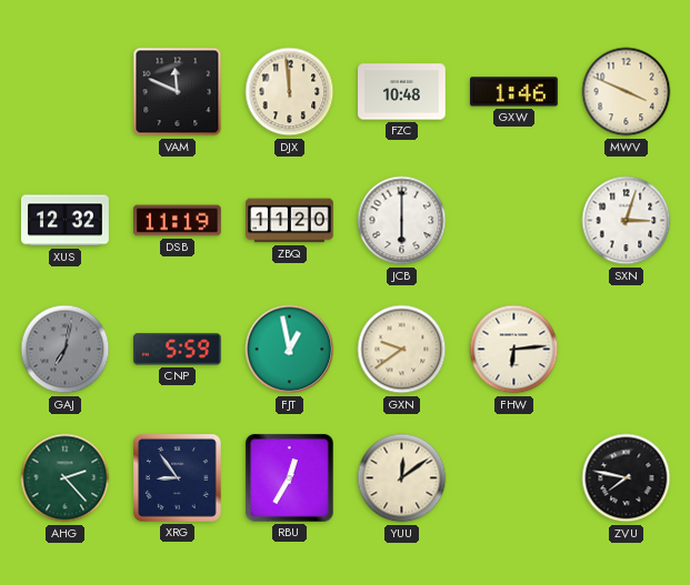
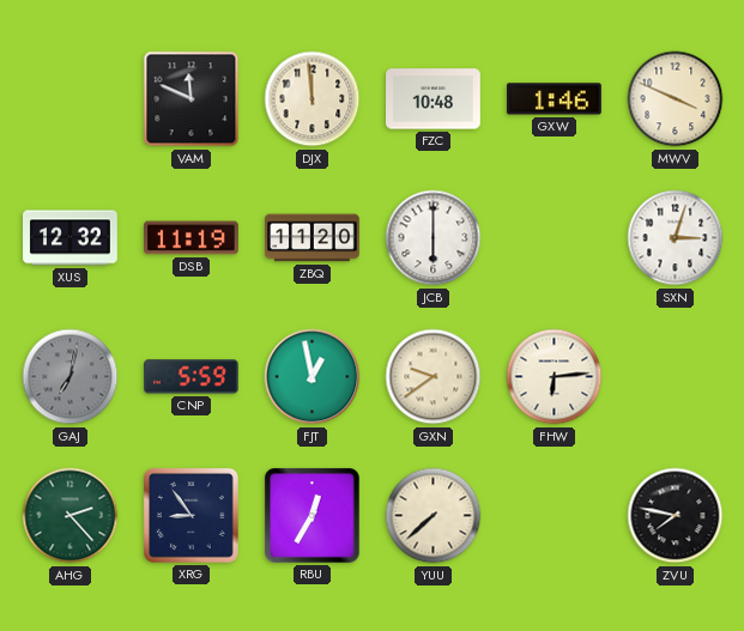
YUU: 12:09 -> 7:38 (434, 516)
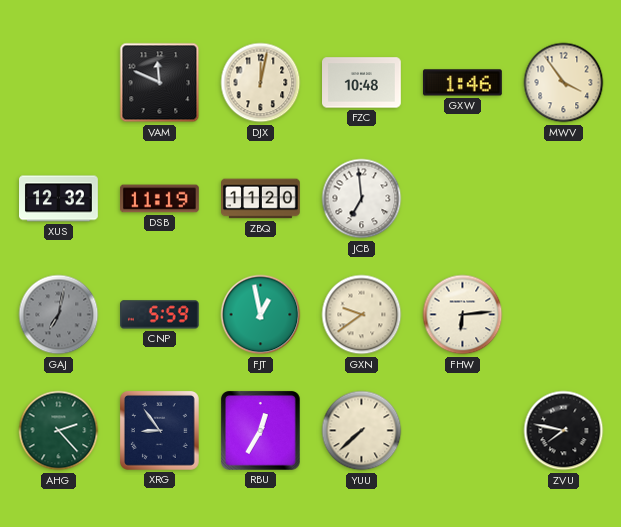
DJX: 11:59 -> 12:02 (261, 83)
MWV: 3:49 -> 3:54 (564, 83)
JCB: 6:00 -> 6:59 (362, 199)
SXN: 3:03 -> none (676, 238)
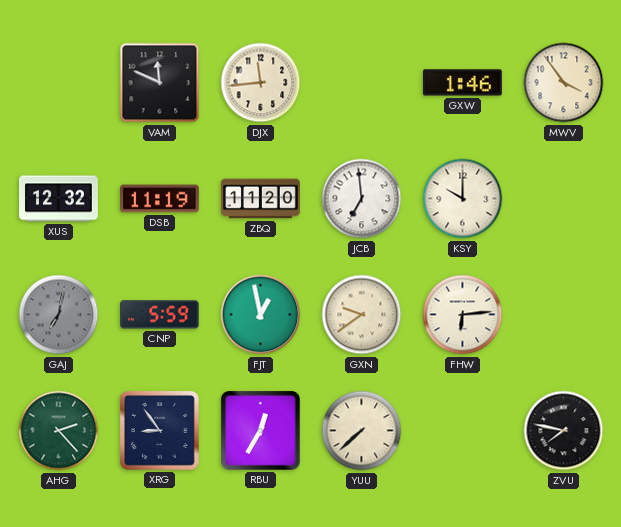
DJX: 12:02 -> 11:44 (261, 83)
FZC: 10:48 -> none (362, 83)
KSY: none -> 10:00 (463, 199)
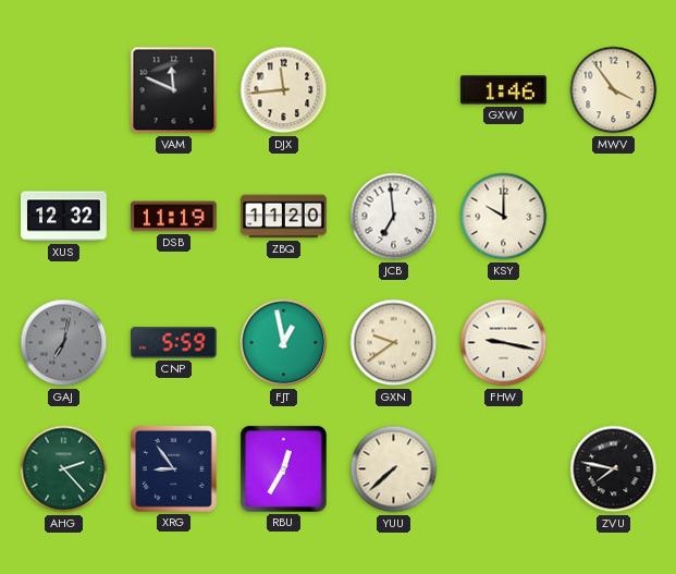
FHW: 6:14 -> 9:17 (504, 343)
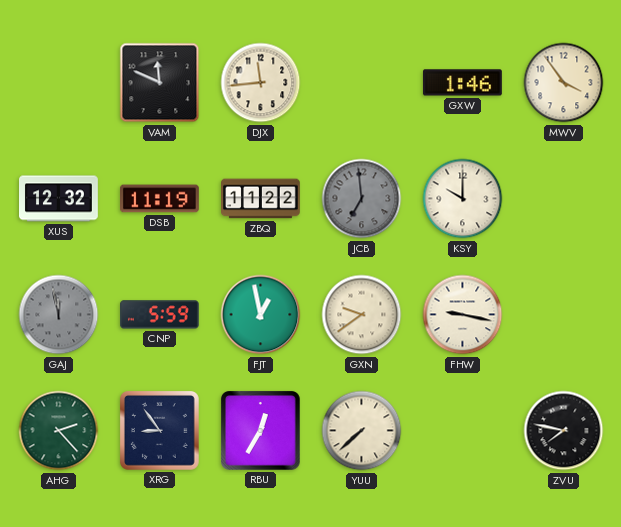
ZBQ: 11:20 -> 11:22 (261, 199)
JCB dial: white -> grey (362, 199)
GAJ: 7:02 -> 11:58 (59, 315)
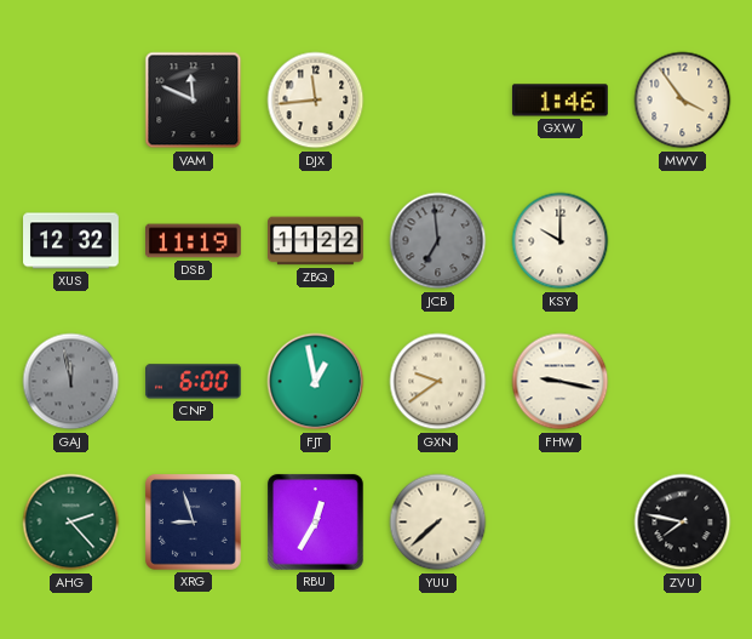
CNP: 5:59 -> 6:00 (194, 382)
XRG: 8:54 -> 8:57 (193, 521)
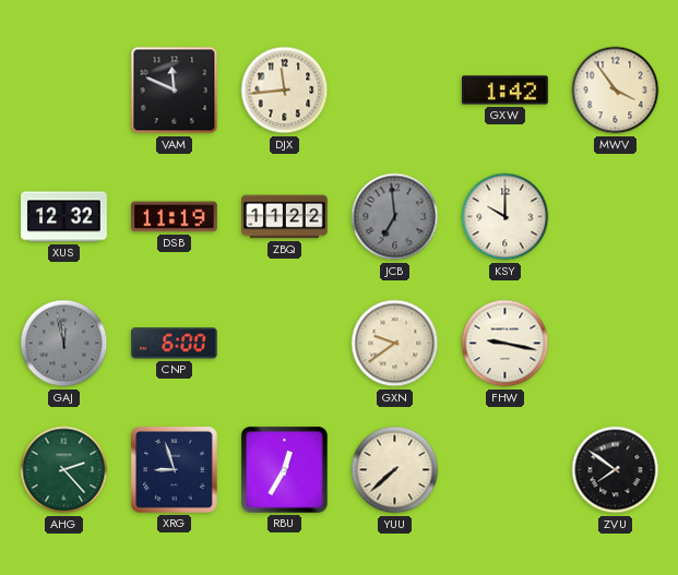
GXW: 1:46 -> 1:42 (504, 91)
FJT: 12:58 -> none (316, 382)
ZVU: 7:47 -> 7:51 (616, 470)
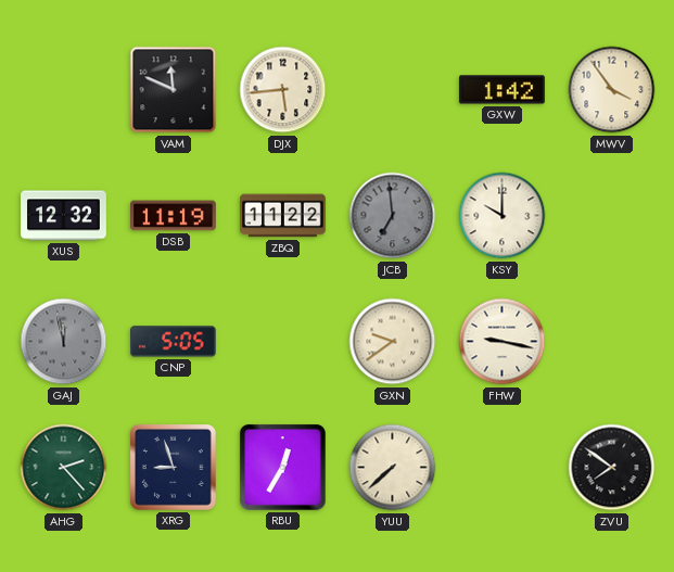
DJX: 11:44 -> 5:44 (283, 90)
CNP: 6:00 -> 5:05 (174, 342)
